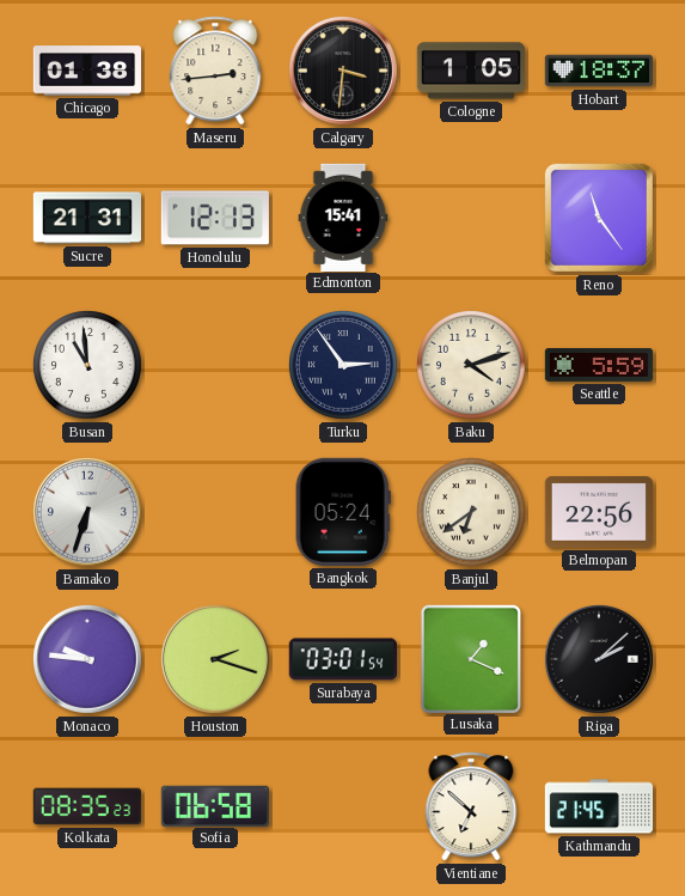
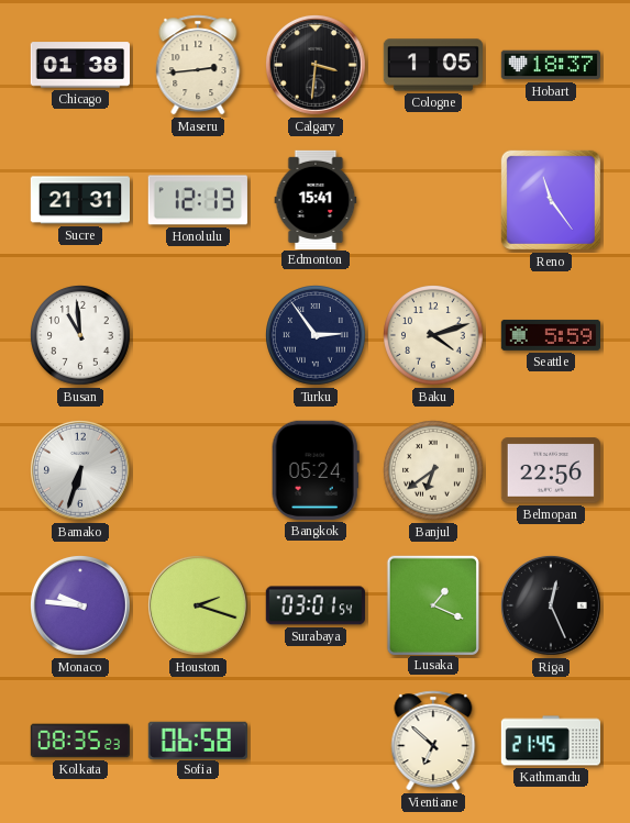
Riga: 2:08 -> 12:26 (552, 607)
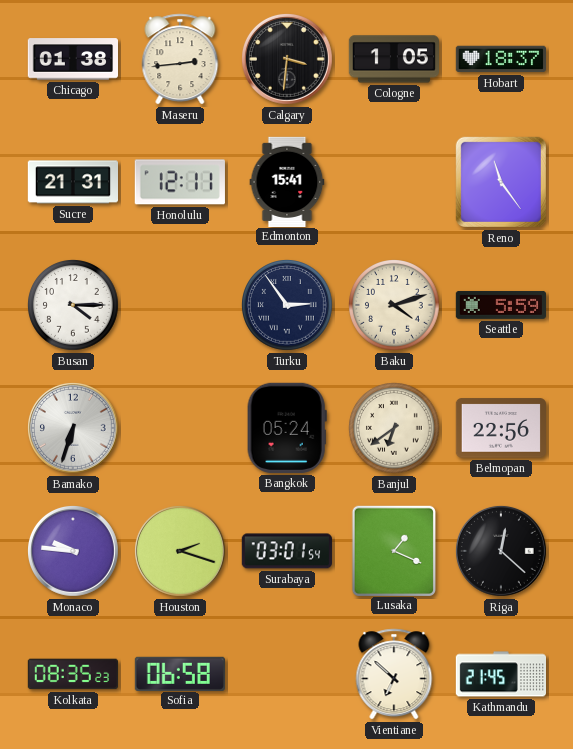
Honolulu: 12:13 -> 12:11 (180, 182)
Busan: 10:59 -> 4:15 (74, 306)
Riga: 12:26 -> 12:22 (502, 552)
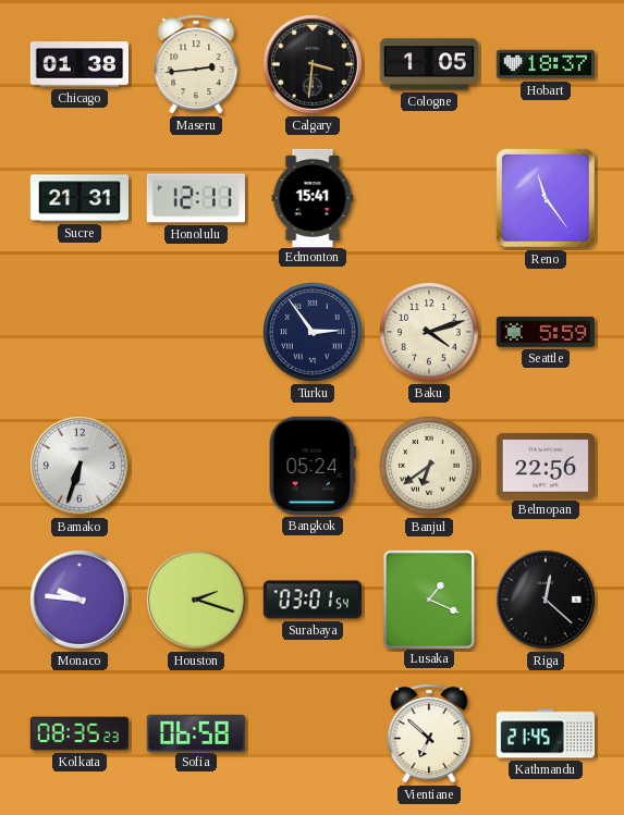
Busan: 4:15 -> none (74, 306)
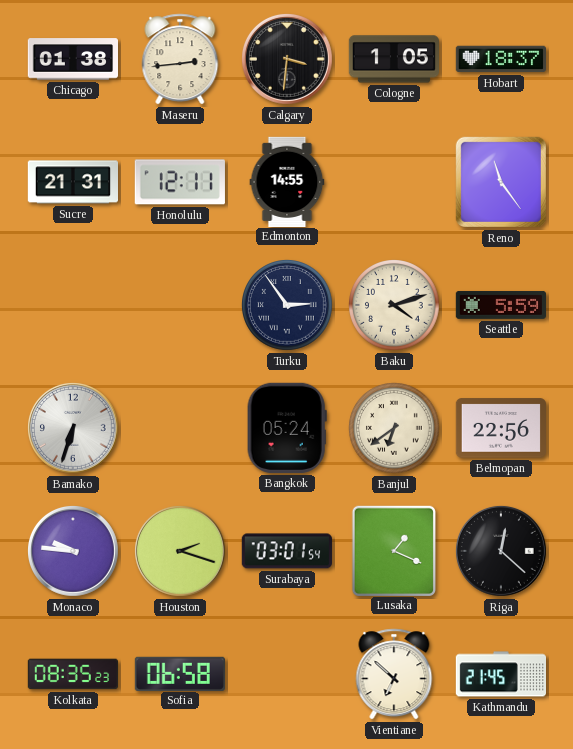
Edmonton: 15:41 -> 14:55 (287, 181)
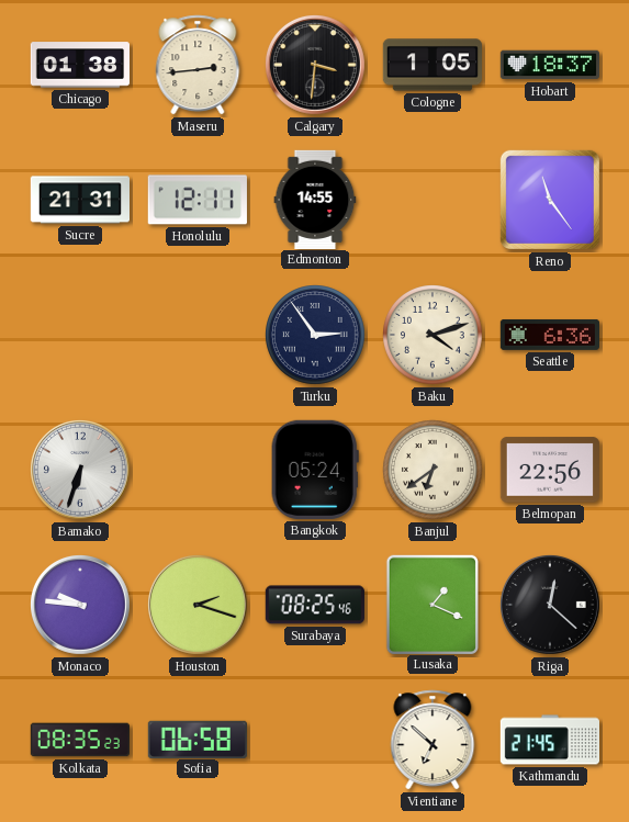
Seattle: 5:59 -> 6:36 (549, 335)
Surabaya: 03:01 -> 08:25 (315, 605)
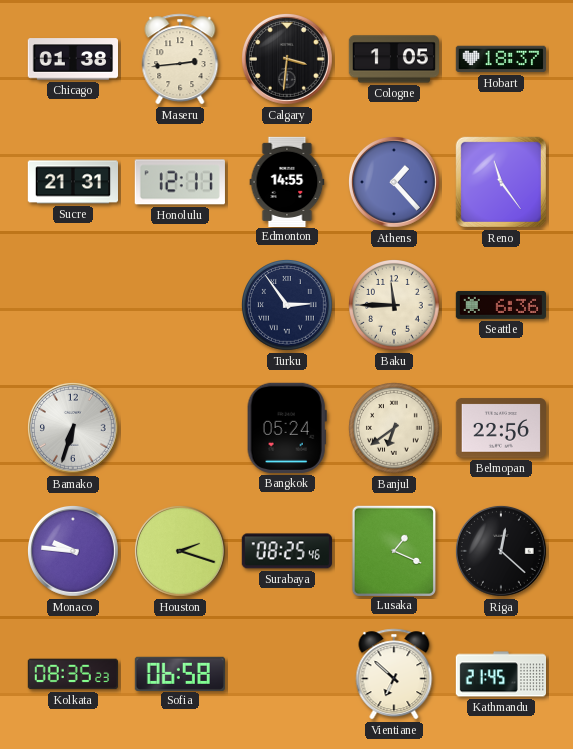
Athens: none -> 1:23 (395, 183)
Baku: 4:12 -> 11:45 (395, 306)
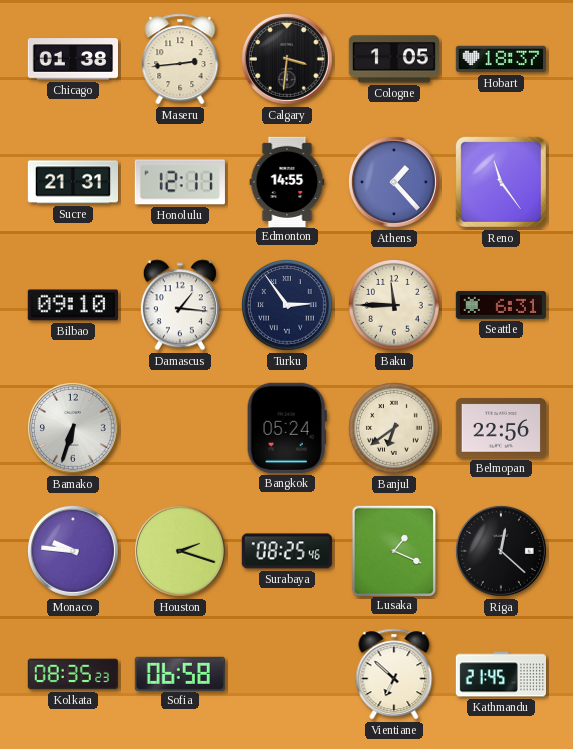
Bilbao: none -> 09:10 (73, 305)
Damascus: none -> 1:16 (180, 305)
Seattle: 6:36 -> 6:31 (500, 305)
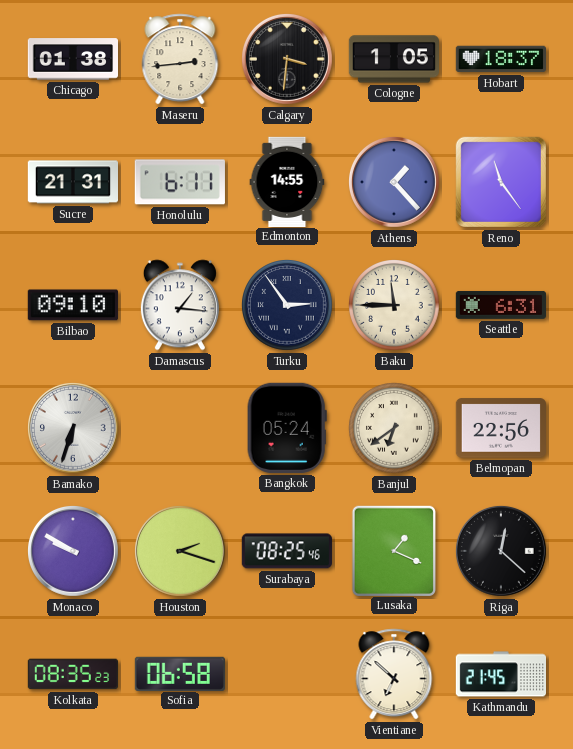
Honolulu: 12:11 -> 6:11 (180, 182)
Monaco: 9:46 -> 9:50 (74, 552)
